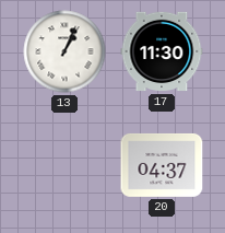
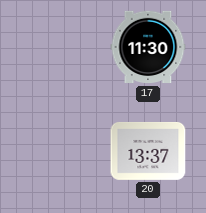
13: 1:04 -> none (64, 51)
20: 04:37 -> 13:37 (148, 151)
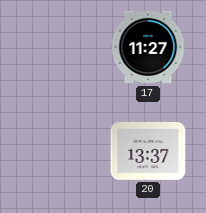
17: 11:30 -> 11:27 (148, 47)
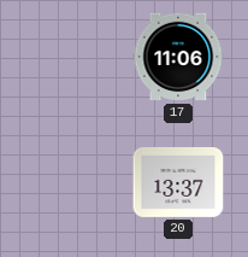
17: 11:27 -> 11:06 (178, 57)
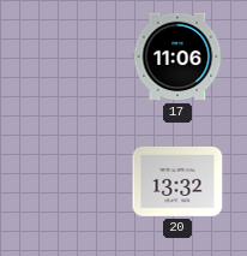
20: 13:37 -> 13:32 (177, 181)
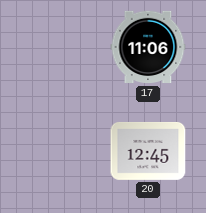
20: 13:32 -> 12:45 (148, 151)
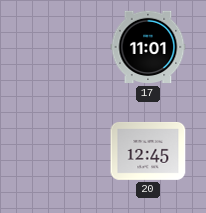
17: 11:06 -> 11:01 (148, 47)
